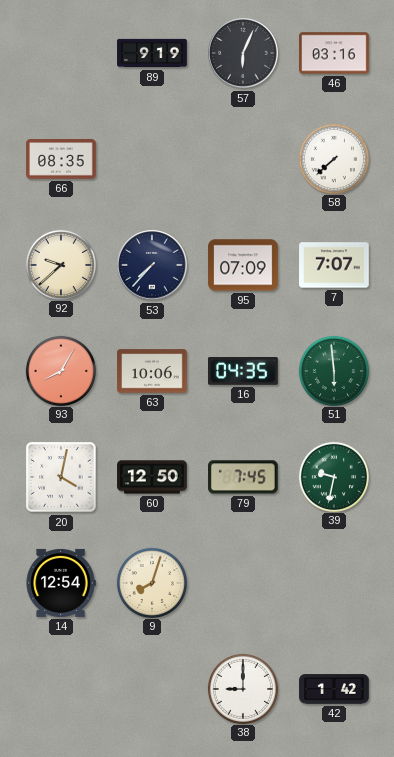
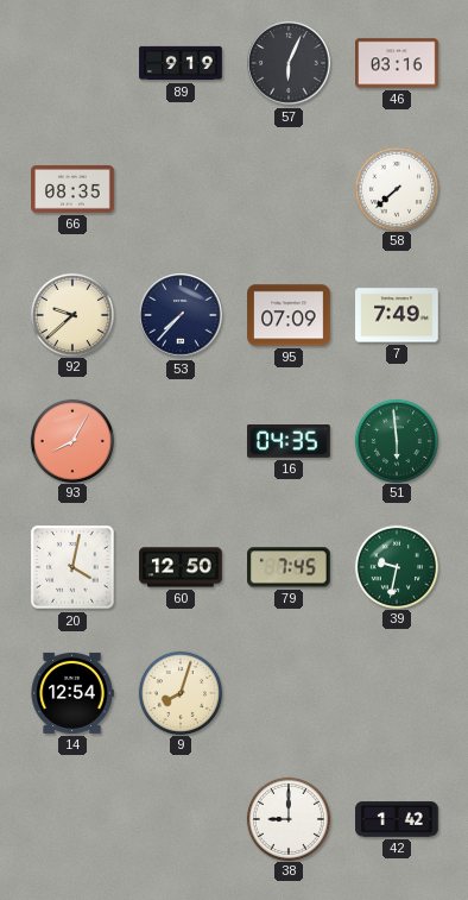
7: 7:07 -> 7:49 (397, 315)
63: 10:06 -> none (152, 371)
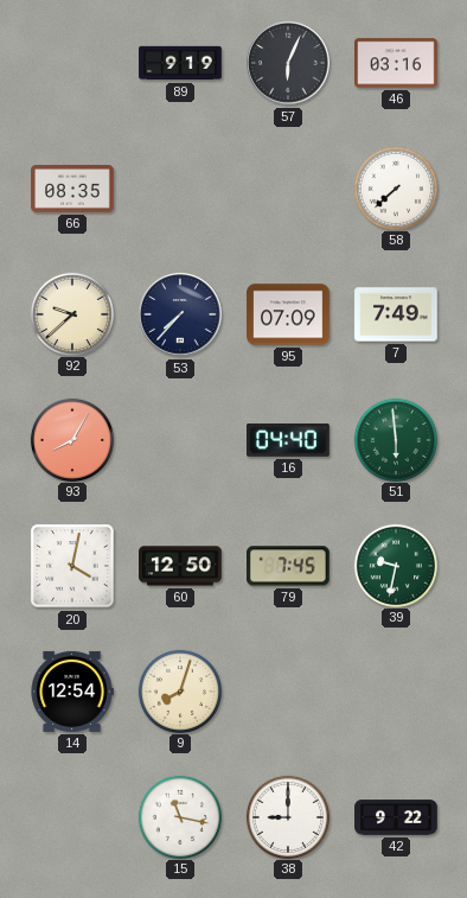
16: 04:35 -> 04:40 (289, 441)
15: none -> 11:17 (179, 816)
42: 1:42 -> 9:22 (396, 817)
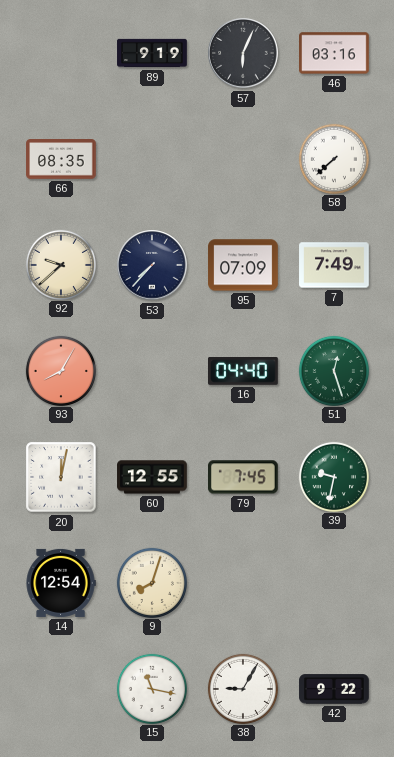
51: 5:59 -> 12:27 (333, 370)
20: 4:02 -> 12:02 (61, 477)
60: 12:50 -> 12:55 (152, 477)
38: 9:00 -> 9:05 (242, 688)
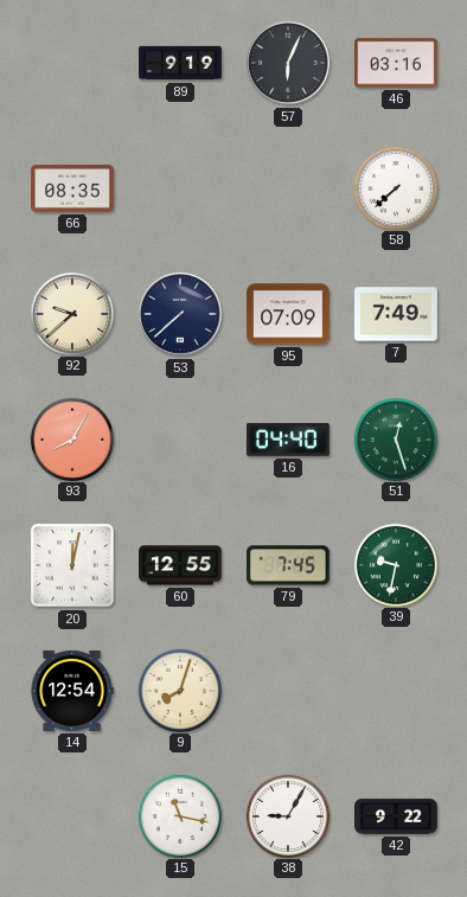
53: 7:37 -> 7:38 (180, 314)
